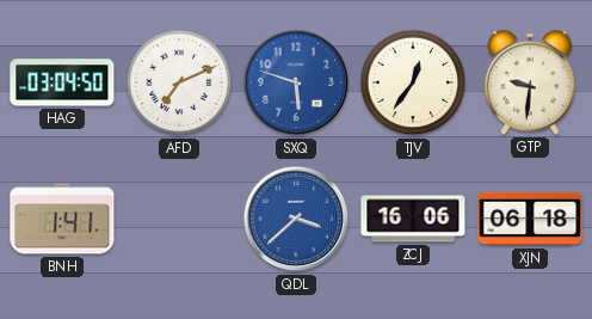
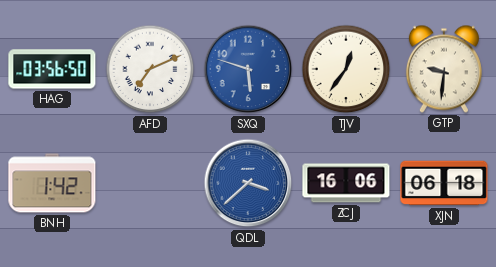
HAG: 03:04 -> 03:56 (52, 69)
BNH: 1:41 -> 1:42 (52, 183)
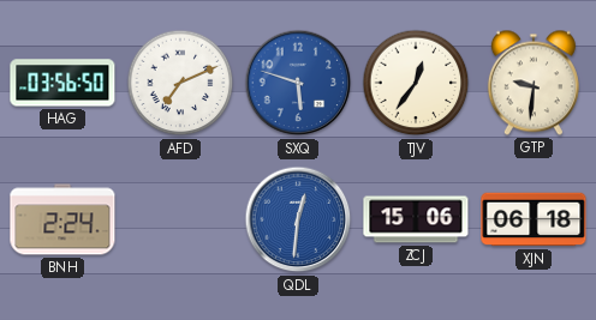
BNH: 1:42 -> 2:24 (62, 219)
QDL: 3:38 -> 12:31 (298, 219)
ZCJ: 16:06 -> 15:06 (416, 219)
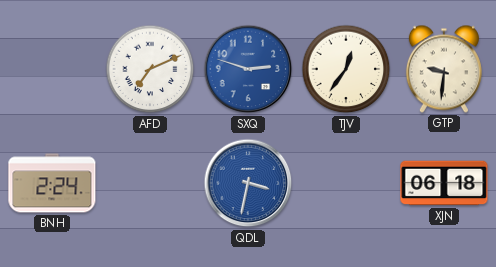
HAG: 03:56 -> none (62, 83)
SXQ: 5:48 -> 2:48 (248, 69)
QDL: 12:31 -> 3:32 (248, 183)
ZCJ: 15:06 -> none (416, 219)
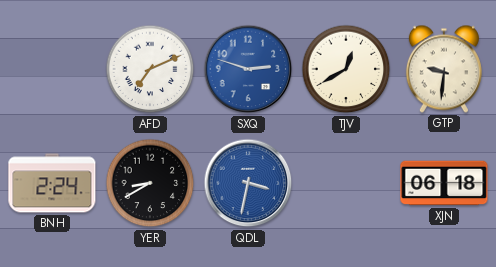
TJV: 12:36 -> 12:40 (346, 69)
YER: none -> 8:40 (150, 183)
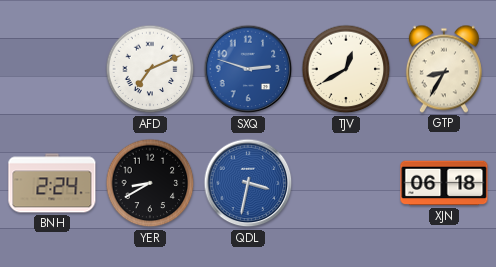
GTP: 9:31 -> 8:35 (444, 69)
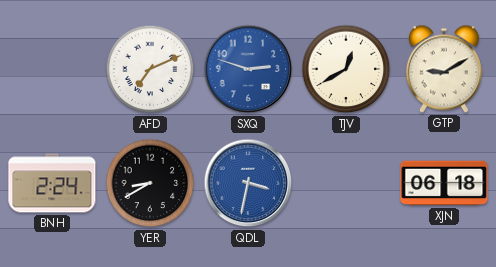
GTP: 8:35 -> 9:10 (444, 69)
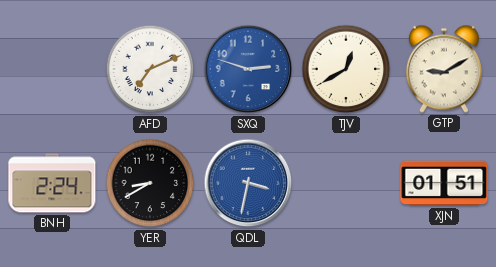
XJN: 06:18 -> 01:51 (444, 183)
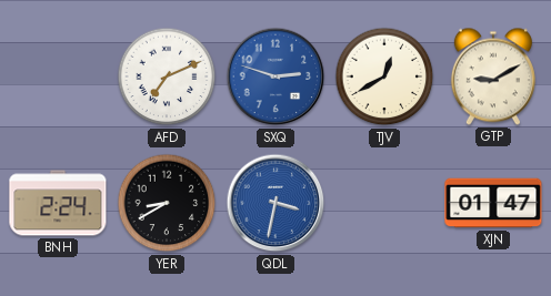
XJN: 01:51 -> 01:47 (493, 203)
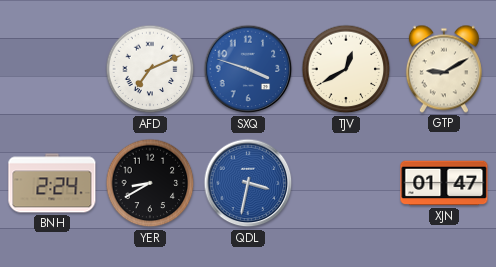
SXQ: 2:48 -> 3:48 (248, 69)
